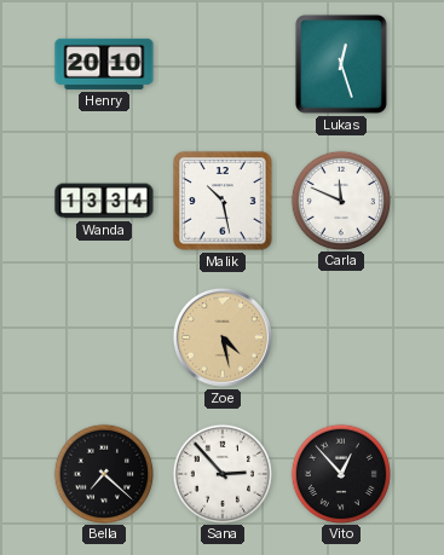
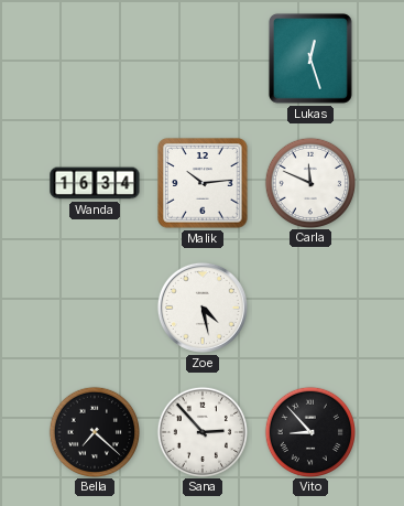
Henry: 20:10 -> none (104, 64)
Wanda: 13:34 -> 16:34 (95, 183)
Malik: 10:28 -> 10:14 (203, 183)
Zoe dial: champagne -> white (203, 308)
Vito: 12:53 -> 8:53 (309, 431)
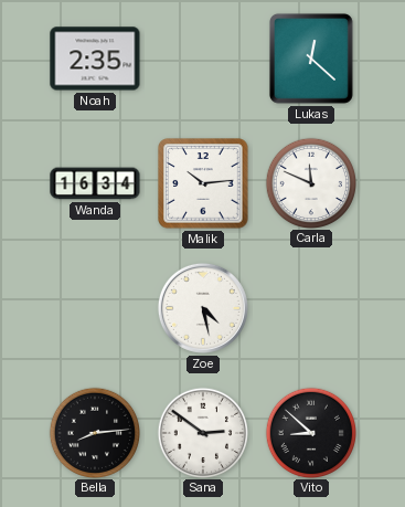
Noah: none -> 2:35 (95, 59)
Lukas: 12:27 -> 12:22 (311, 59)
Bella: 7:22 -> 8:14 (94, 432)
Sana: 2:53 -> 2:51 (202, 432)
Vito: 8:53 -> 8:52 (310, 432)
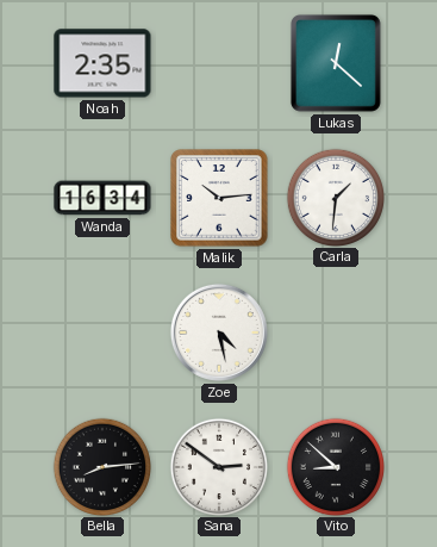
Carla: 11:49 -> 1:31 (335, 197)
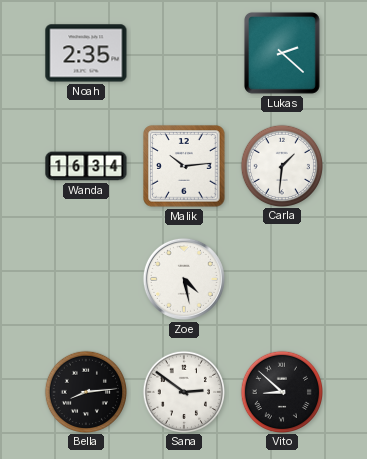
Lukas: 12:22 -> 2:22 (282, 53)
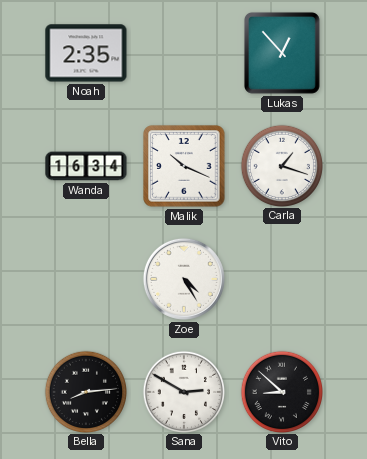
Lukas: 2:22 -> 12:53 (282, 53)
Malik: 10:14 -> 10:19 (184, 166)
Carla: 1:31 -> 1:18 (281, 165)
Zoe: 4:28 -> 4:25 (184, 279)
Sana: 2:51 -> 2:50 (183, 391)
